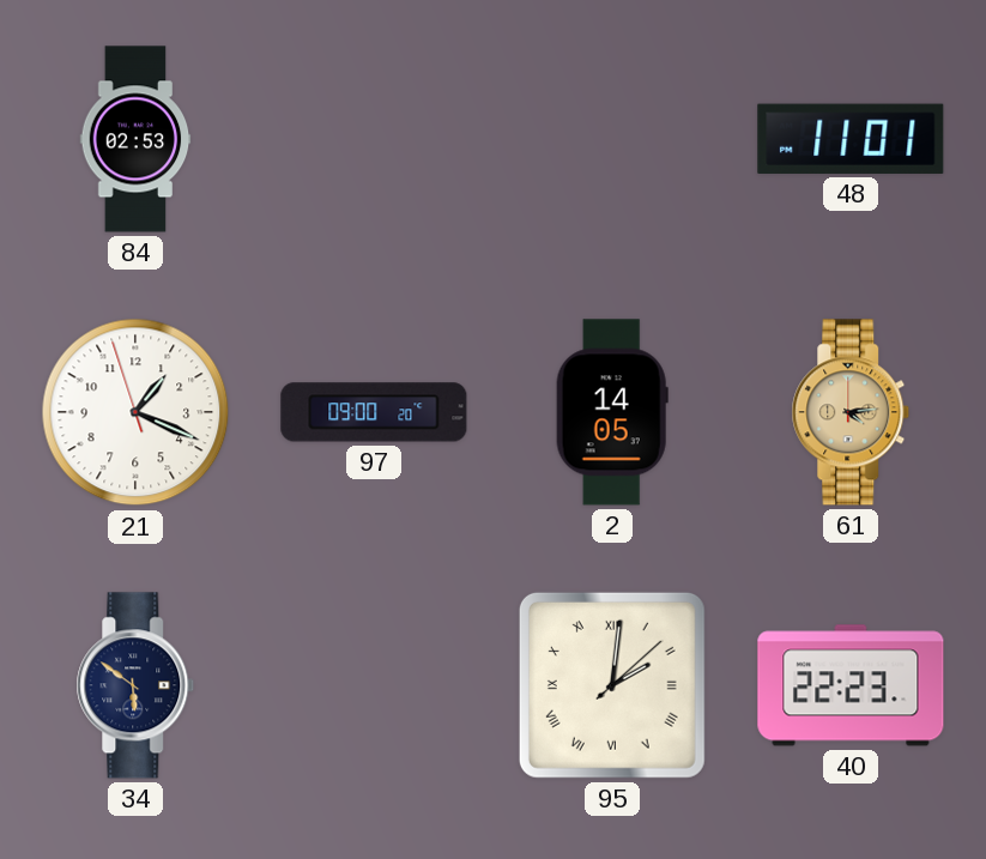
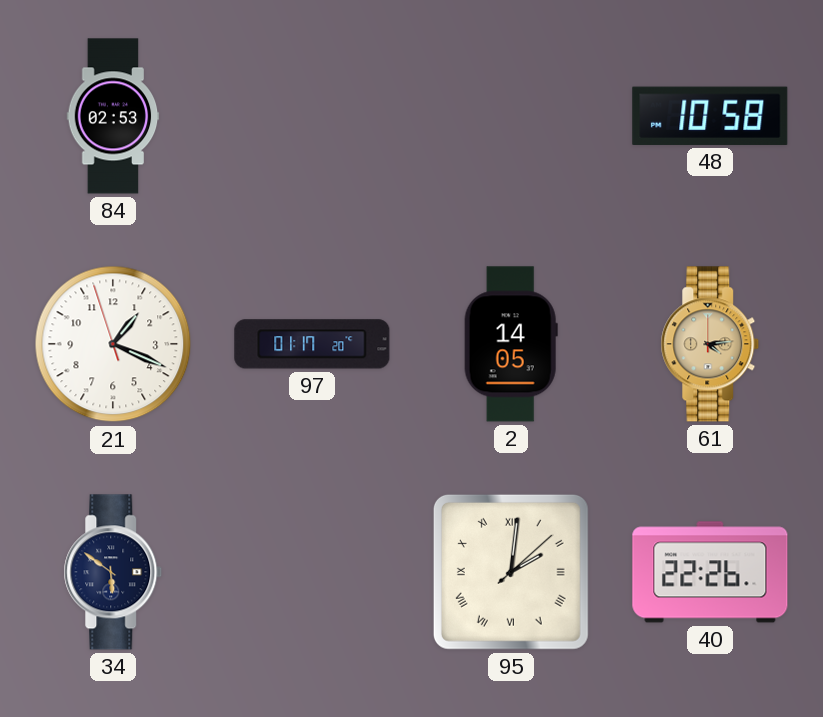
48: 11:01 -> 10:58 (710, 116)
97: 09:00 -> 01:17 (312, 344)
40: 22:23 -> 22:26 (710, 572)
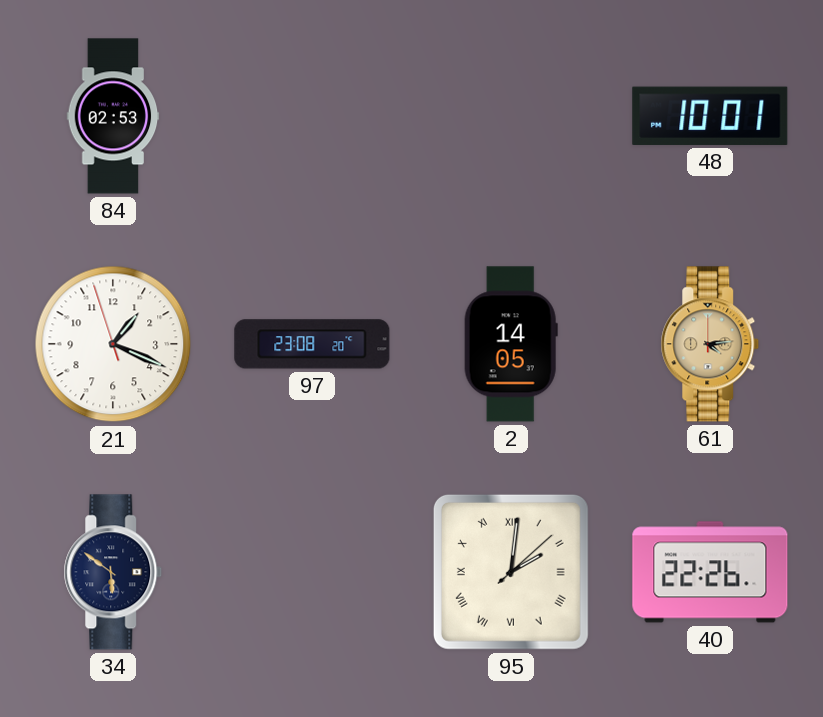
48: 10:58 -> 10:01 (710, 116)
97: 01:17 -> 23:08 (312, 344)
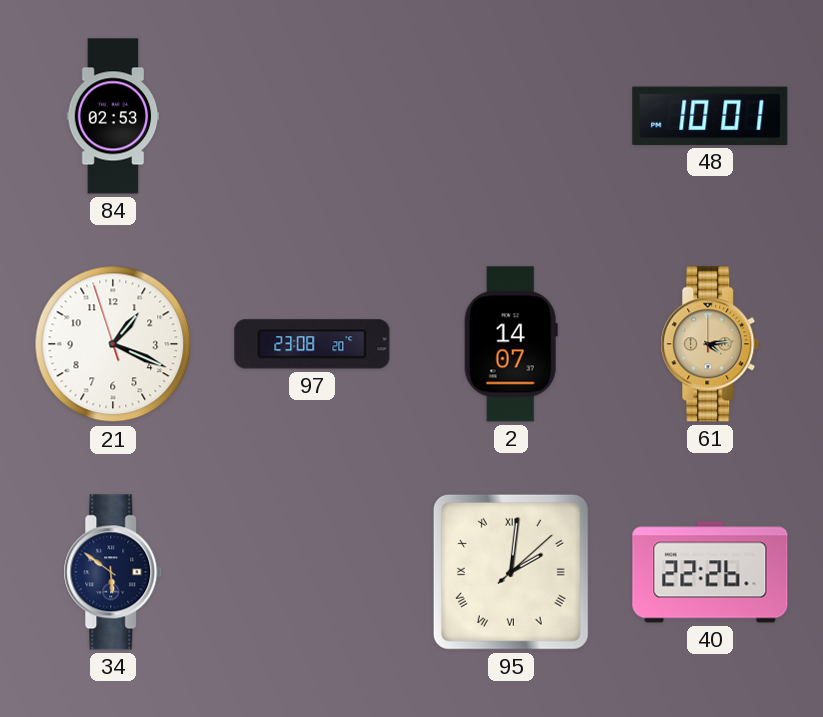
2: 14:05 -> 14:07 (511, 344)
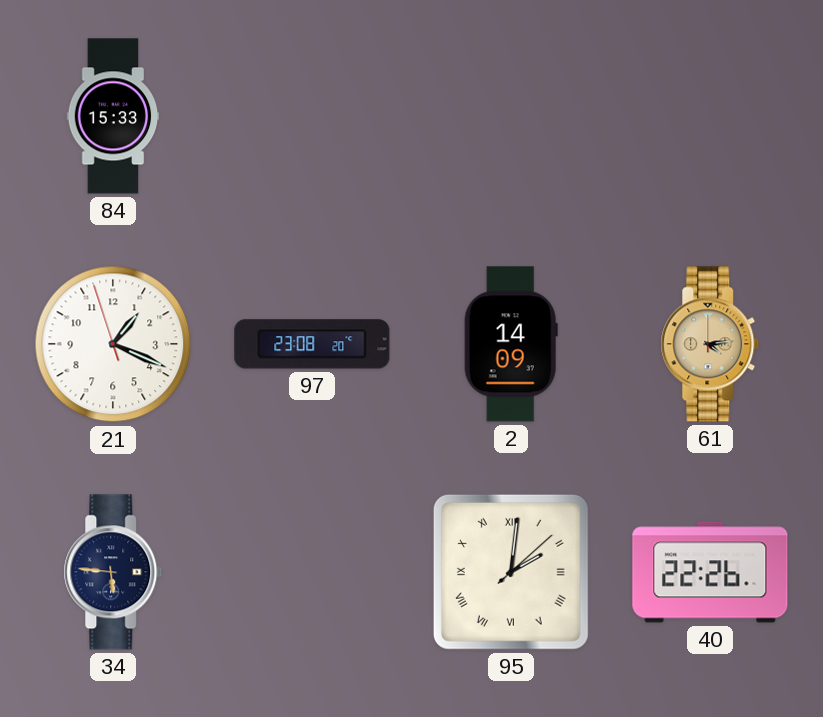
84: 02:53 -> 15:33 (113, 116)
48: 10:01 -> none (710, 116)
2: 14:07 -> 14:09 (511, 344)
34: 5:51 -> 5:46 (113, 572)
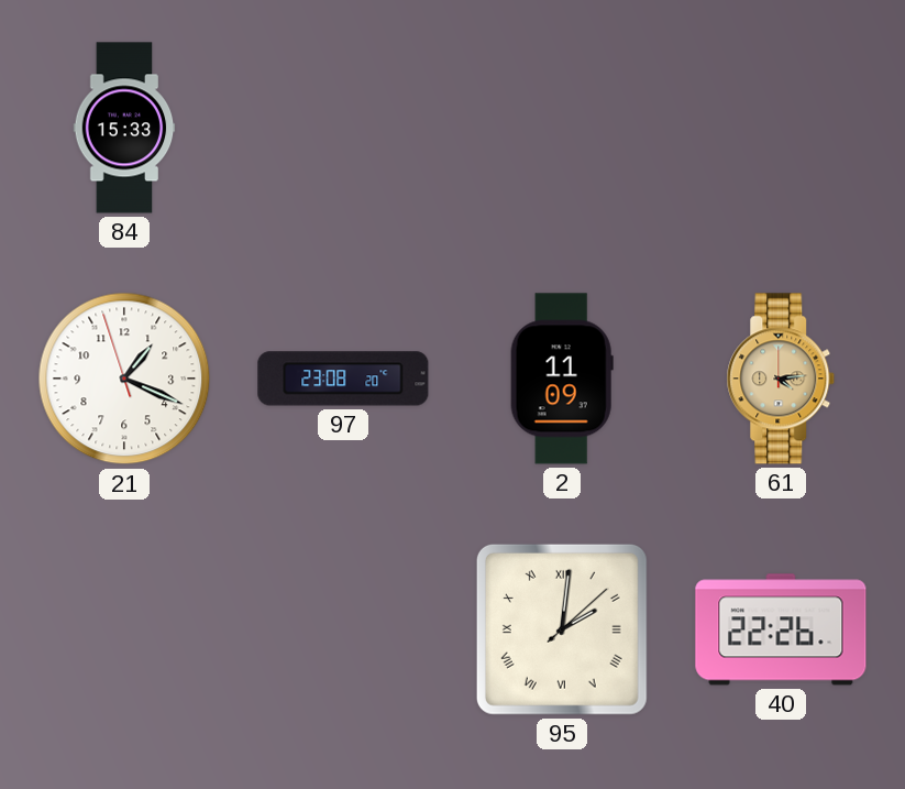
2: 14:09 -> 11:09 (562, 379)
34: 5:46 -> none (113, 572)
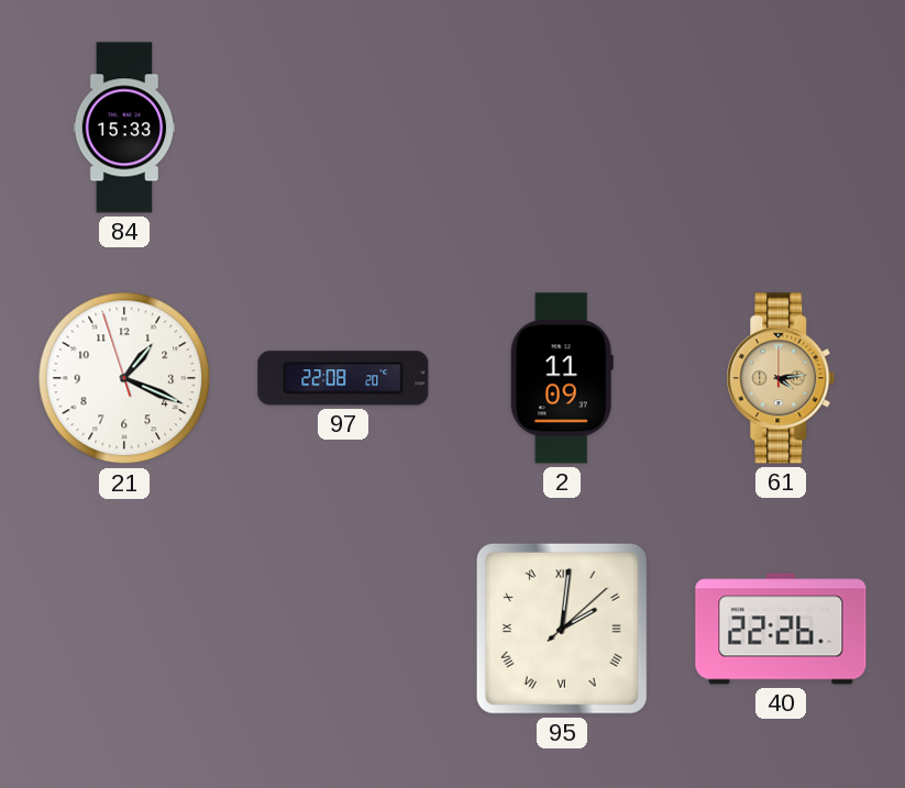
97: 23:08 -> 22:08 (343, 378)
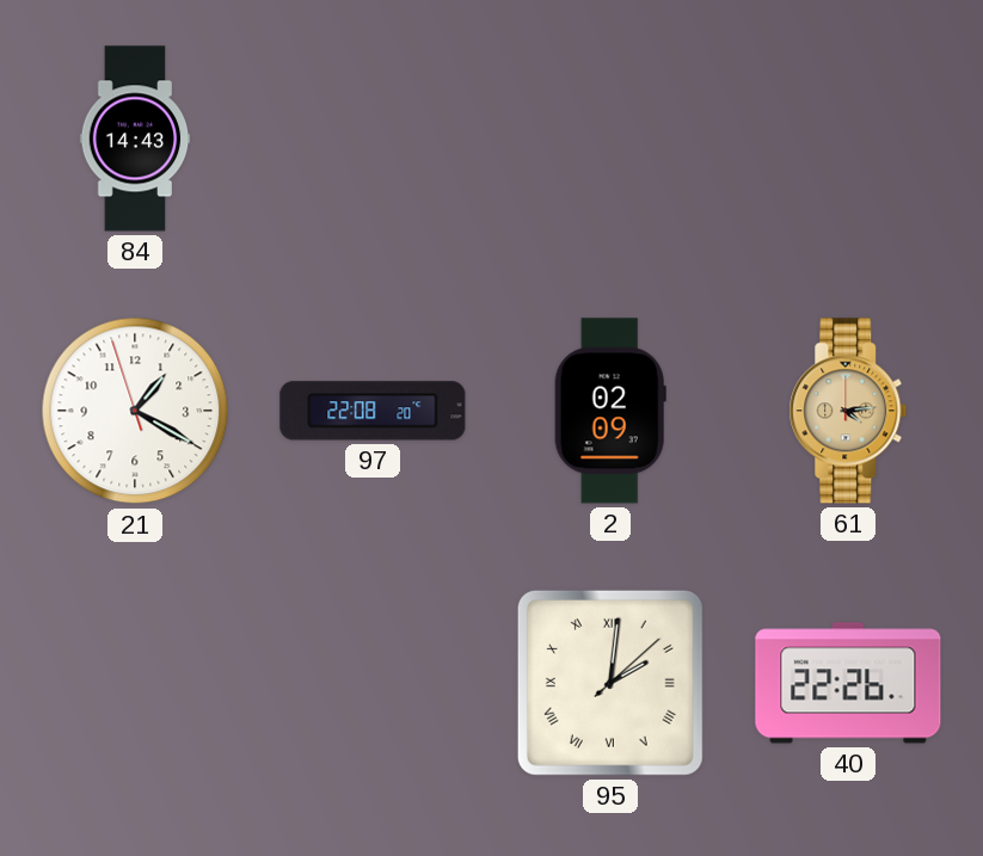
84: 15:33 -> 14:43 (135, 138)
21: 1:18 -> 1:19 (135, 411)
2: 11:09 -> 02:09 (610, 411)
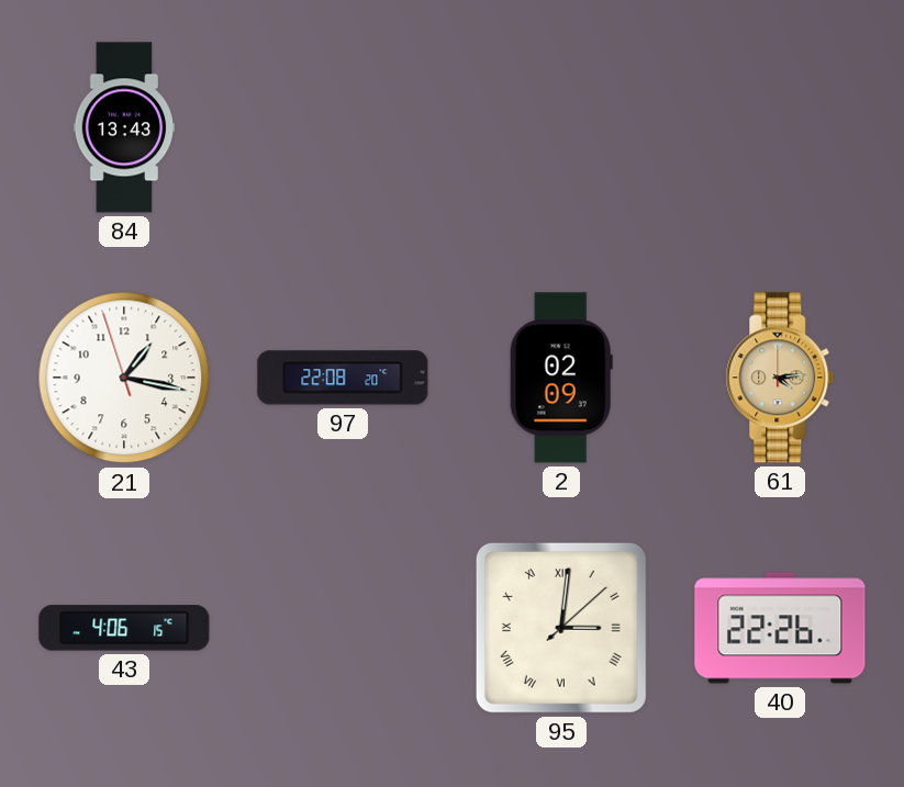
84: 14:43 -> 13:43 (124, 127)
21: 1:19 -> 1:16 (124, 378)
43: none -> 4:06 (124, 628)
95: 2:01 -> 3:01 (561, 628)
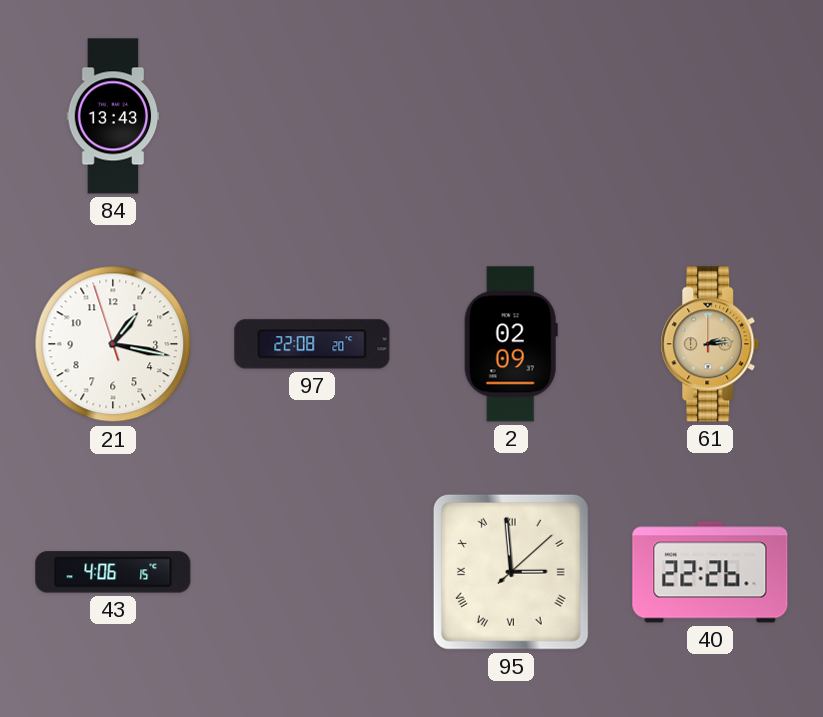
61: 4:14 -> 2:14 (710, 344)
95: 3:01 -> 2:59 (511, 572)
